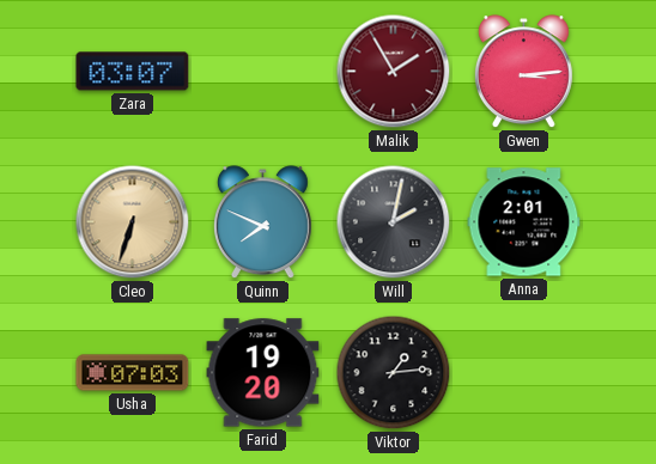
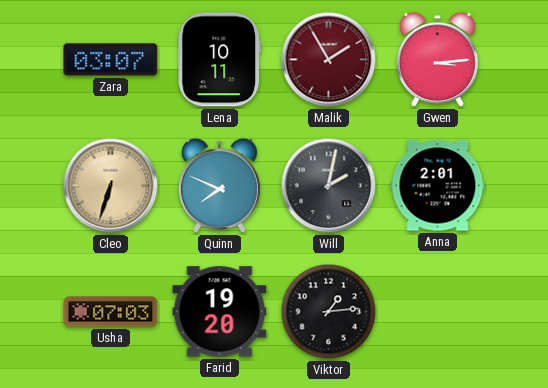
Lena: none -> 10:11 (220, 60)
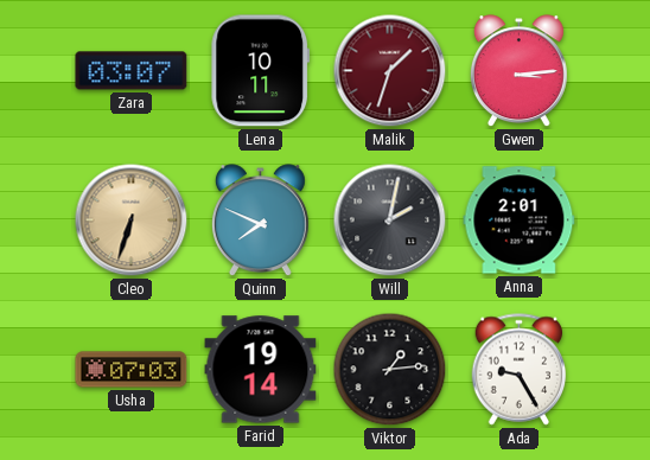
Malik: 1:55 -> 1:33 (390, 71)
Farid: 19:20 -> 19:14 (261, 370)
Ada: none -> 9:25 (520, 370)
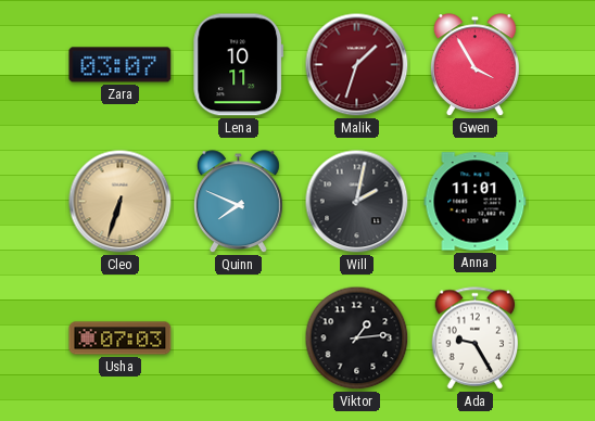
Gwen: 3:14 -> 3:55 (474, 65)
Anna: 2:01 -> 11:01 (476, 202)
Farid: 19:14 -> none (261, 370)
